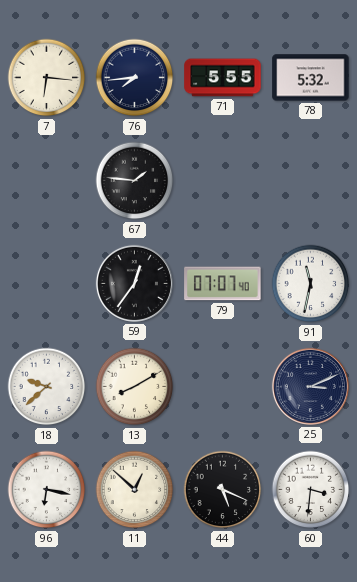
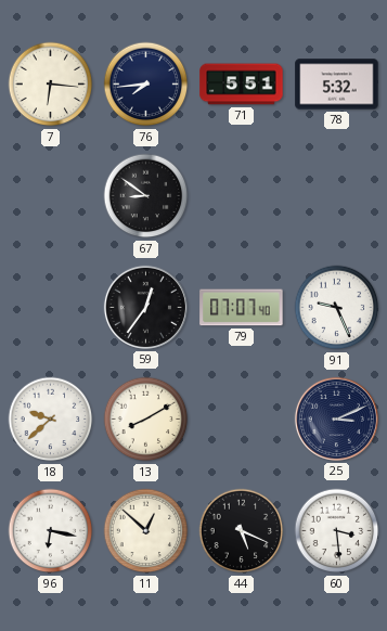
71: 5:55 -> 5:51 (242, 85)
67: 1:46 -> 8:51 (146, 196)
91: 11:32 -> 9:26 (337, 308)
60: 3:31 -> 3:29 (337, 531)
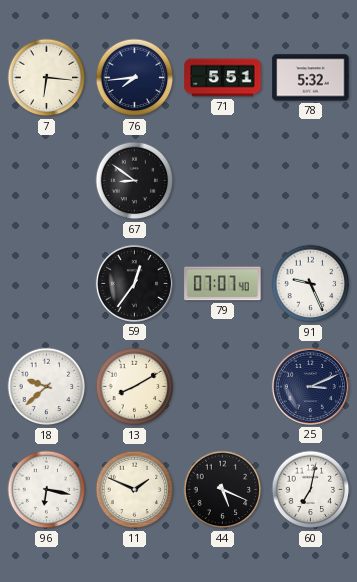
11: 12:52 -> 1:49 (135, 490)
60: 3:29 -> 7:02 (311, 490)
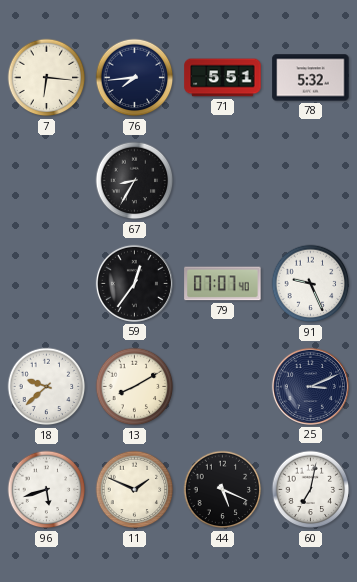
67: 8:51 -> 8:35 (135, 181)
96: 6:17 -> 5:42 (47, 490)
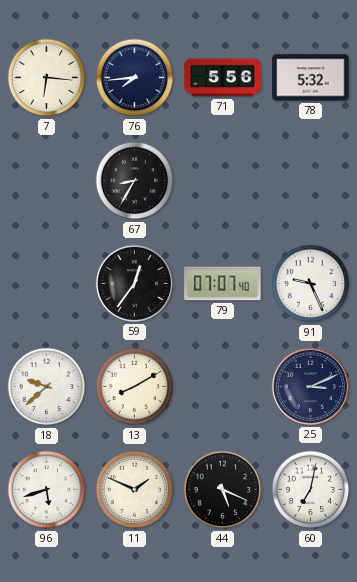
71: 5:51 -> 5:56 (223, 78)
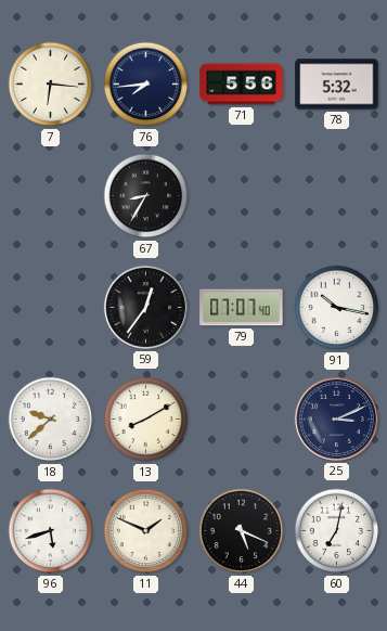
91: 9:26 -> 10:17 (337, 308)
